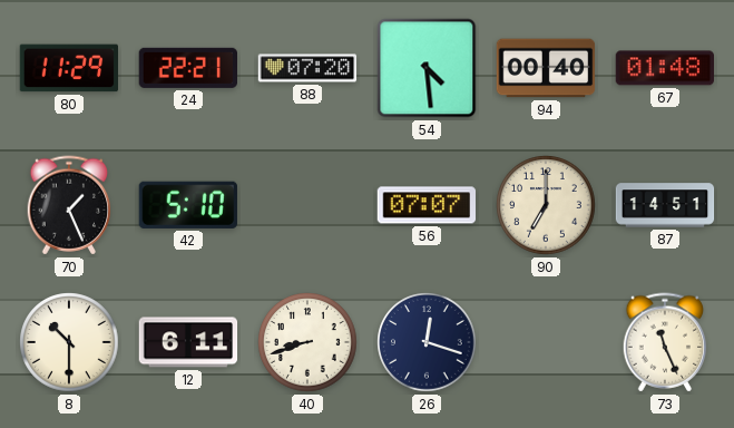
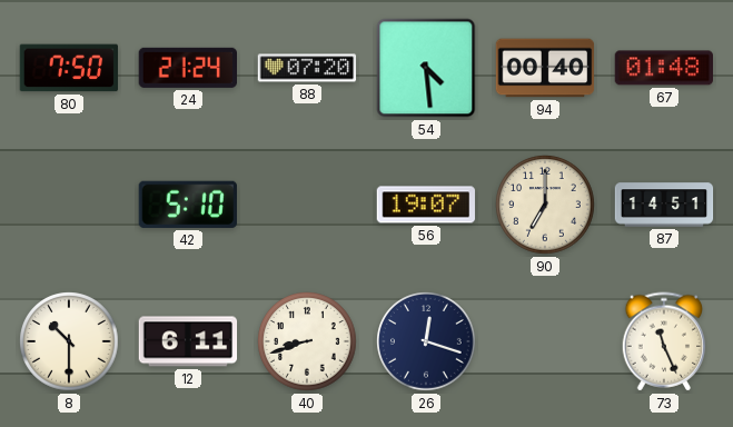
80: 11:29 -> 7:50 (68, 68)
24: 22:21 -> 21:24 (187, 68)
70: 1:26 -> none (69, 205)
56: 07:07 -> 19:07 (426, 205)
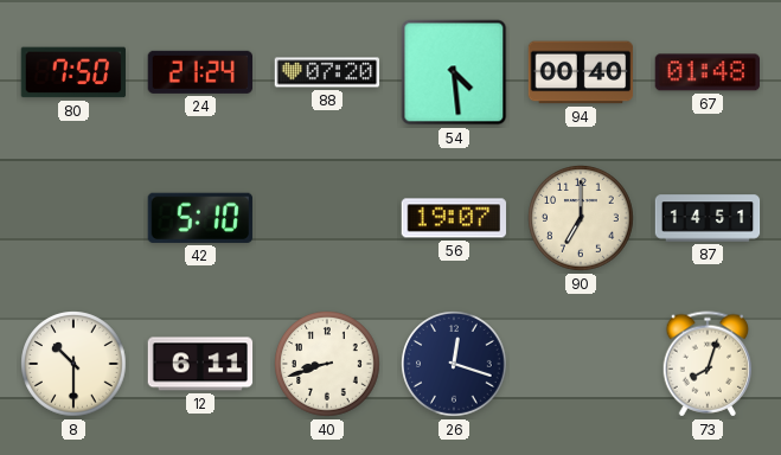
73: 11:26 -> 8:03 (708, 364)
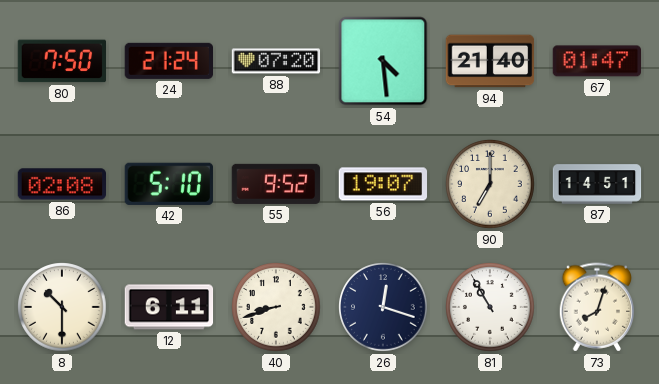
94: 00:40 -> 21:40 (490, 61)
67: 01:48 -> 01:47 (596, 61)
86: none -> 02:08 (62, 184)
55: none -> 9:52 (276, 184)
81: none -> 10:55 (490, 307)
